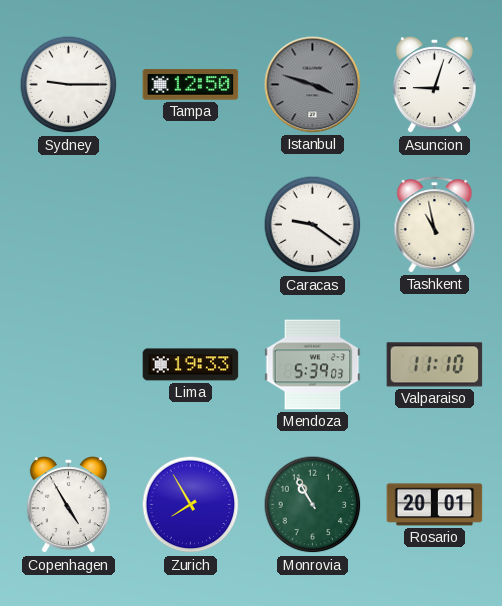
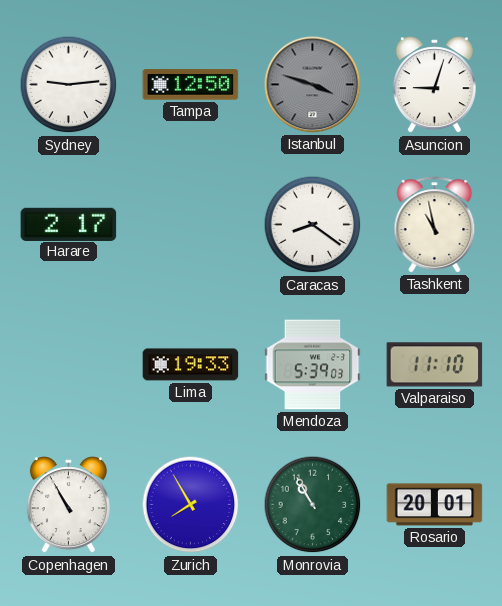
Sydney: 9:15 -> 9:14 (69, 85)
Harare: none -> 2:17 (69, 224)
Caracas: 9:21 -> 8:21 (313, 225)
Copenhagen: 4:55 -> 10:55 (68, 505)
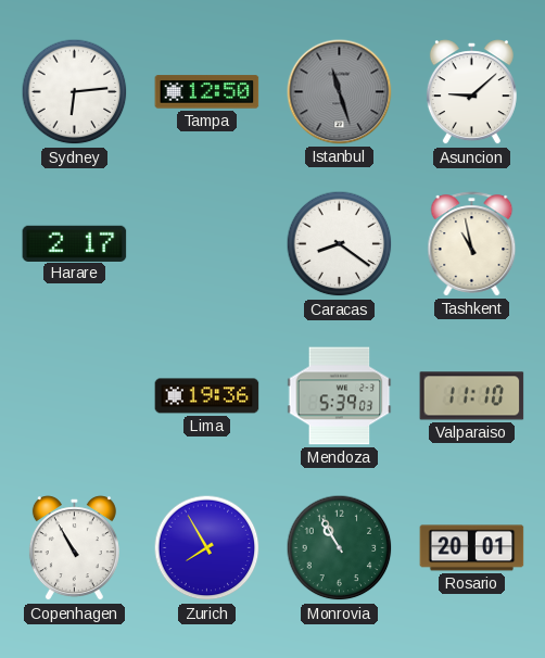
Sydney: 9:14 -> 6:14 (75, 92)
Istanbul: 3:48 -> 11:27 (340, 92)
Asuncion: 9:03 -> 9:08 (471, 92)
Lima: 19:33 -> 19:36 (207, 396)
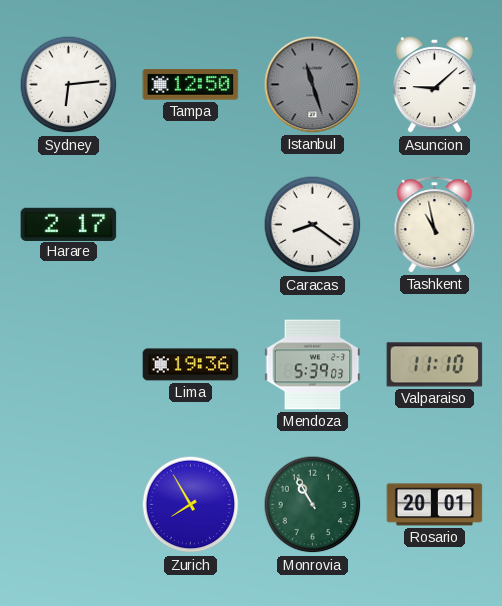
Copenhagen: 10:55 -> none (74, 548)
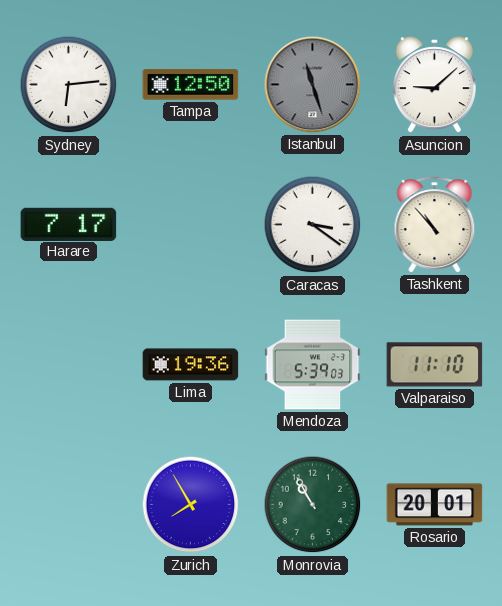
Harare: 2:17 -> 7:17 (69, 224)
Caracas: 8:21 -> 3:21 (313, 225)
Tashkent: 10:58 -> 10:53 (435, 225)
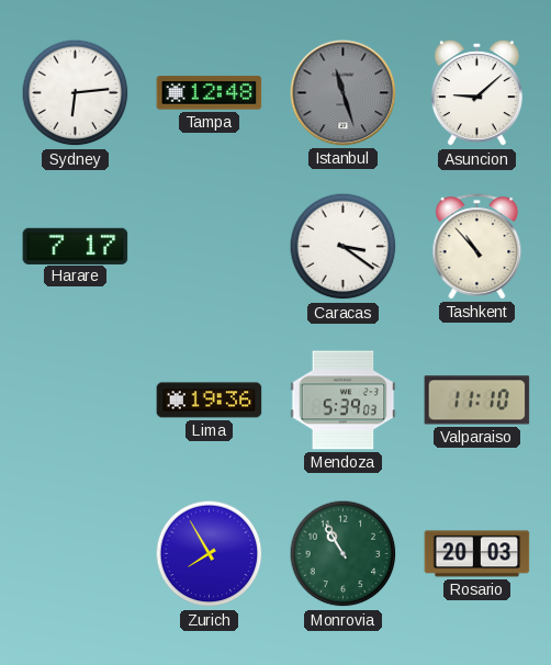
Tampa: 12:50 -> 12:48 (210, 93)
Rosario: 20:01 -> 20:03 (477, 554)
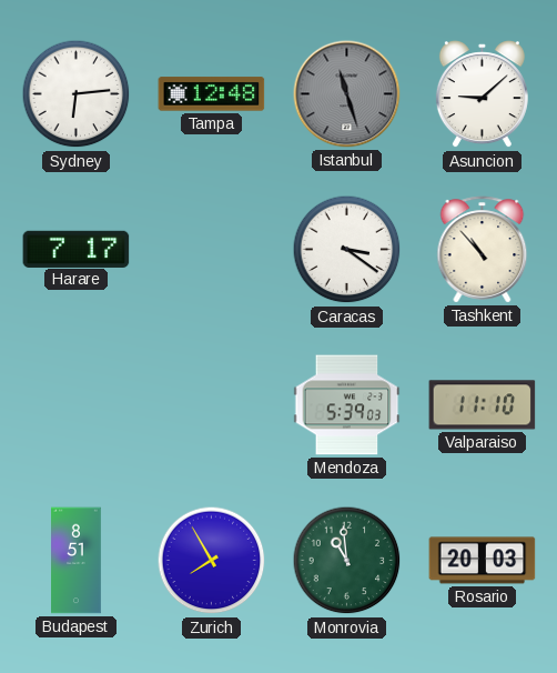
Lima: 19:36 -> none (210, 401)
Budapest: none -> 8:51 (77, 561)
Monrovia: 10:55 -> 10:59 (347, 561)
